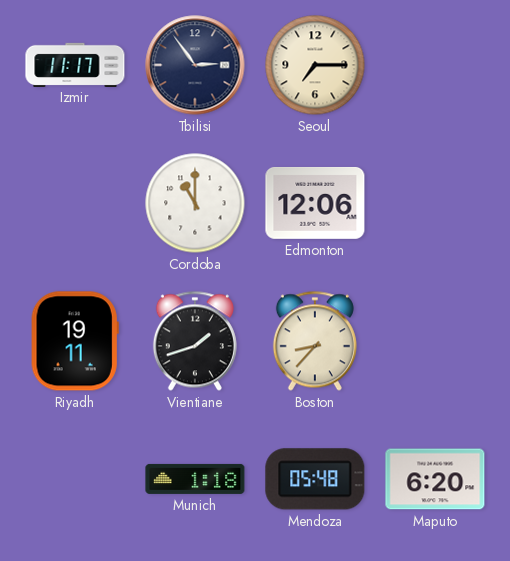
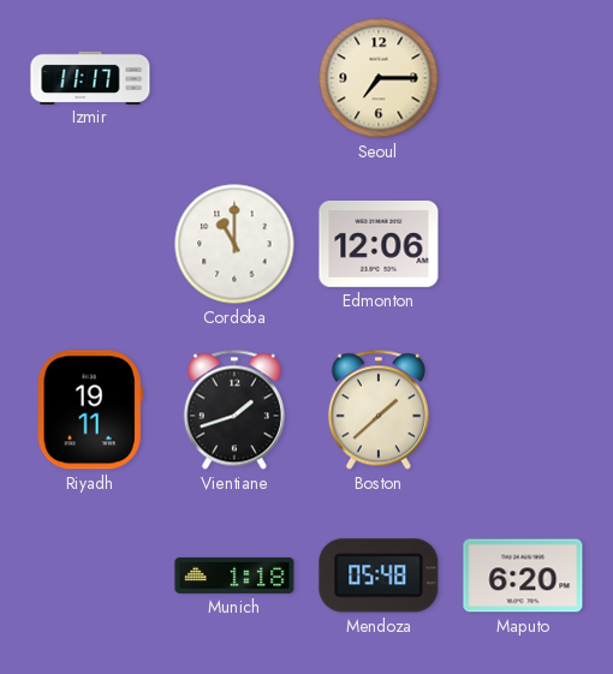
Tbilisi: 2:54 -> none (195, 65)
Boston: 8:37 -> 1:38 (379, 410)
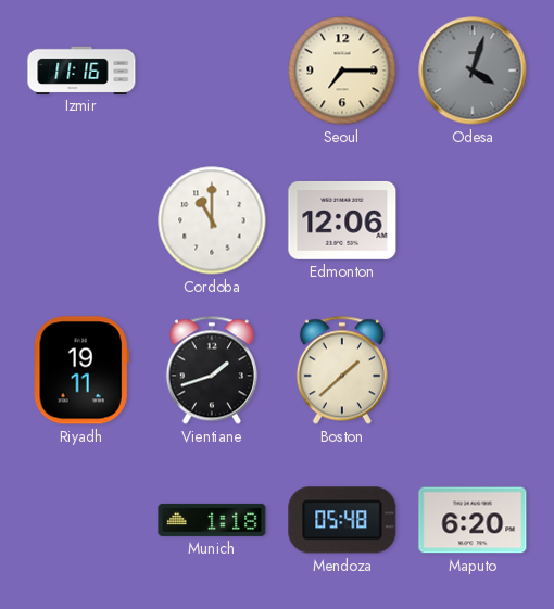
Izmir: 11:17 -> 11:16 (81, 69)
Odesa: none -> 4:03 (473, 71)
